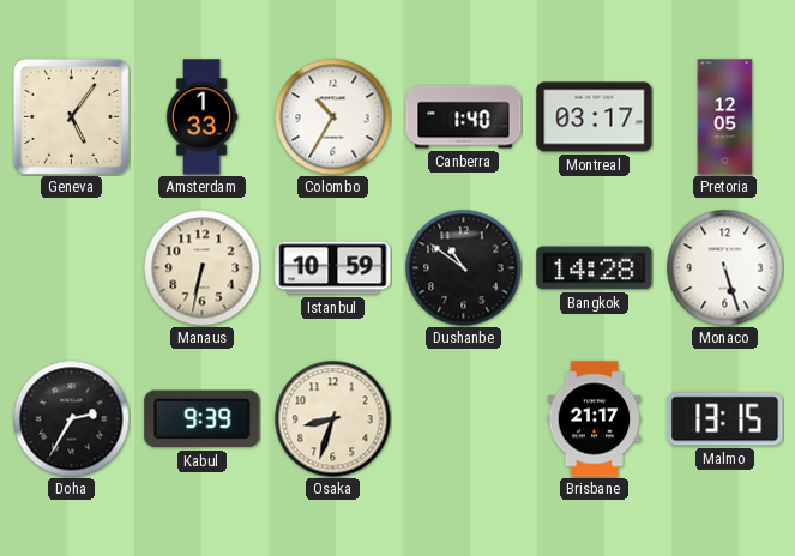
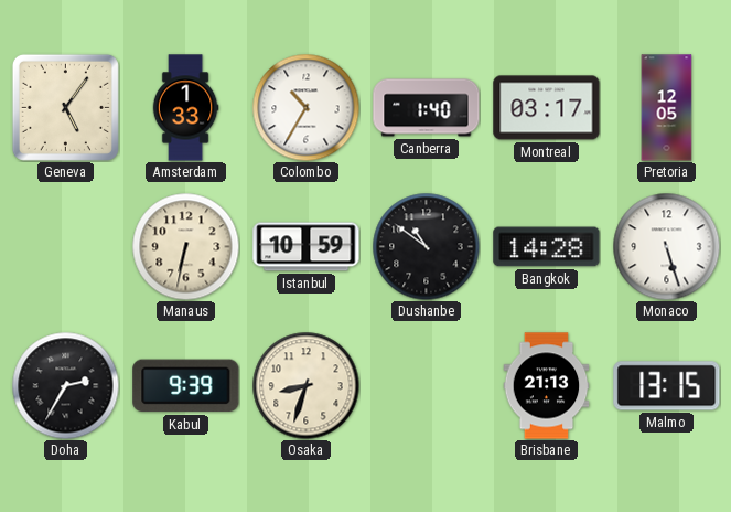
Brisbane: 21:17 -> 21:13 (547, 386)
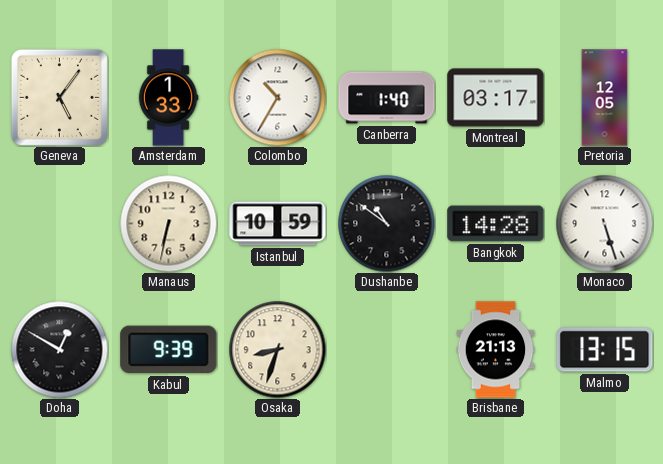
Doha: 2:35 -> 12:50 (59, 349)
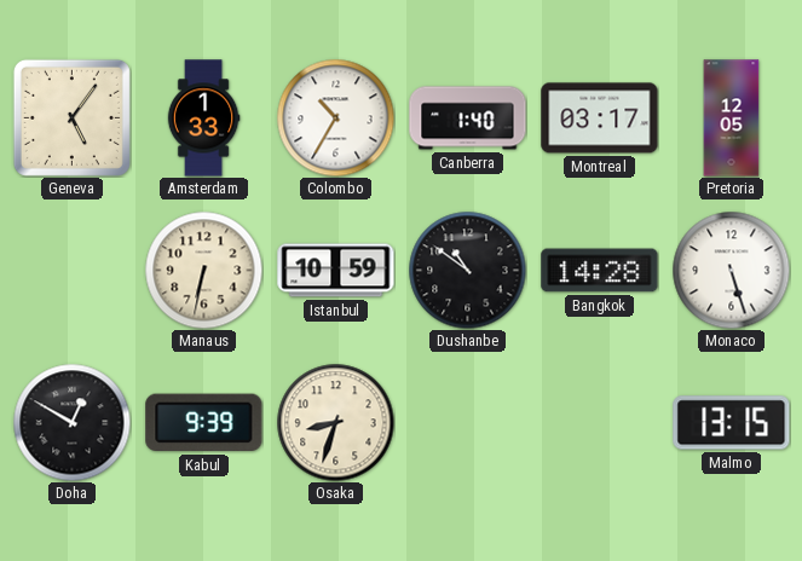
Brisbane: 21:13 -> none (496, 350)
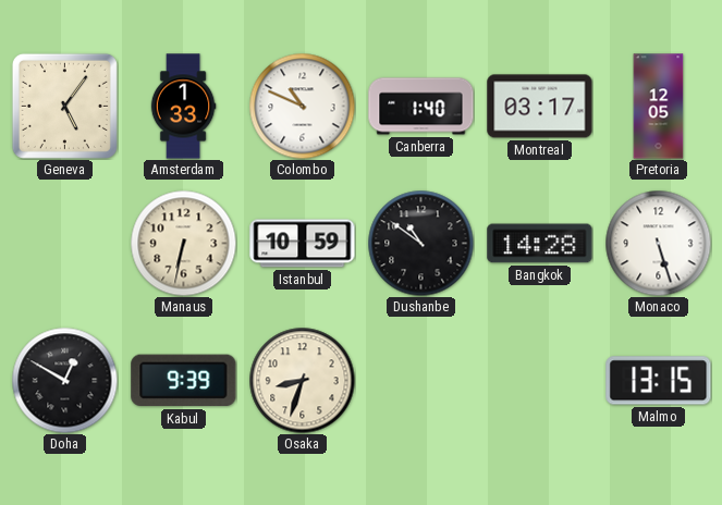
Colombo: 10:35 -> 10:49 (302, 106)
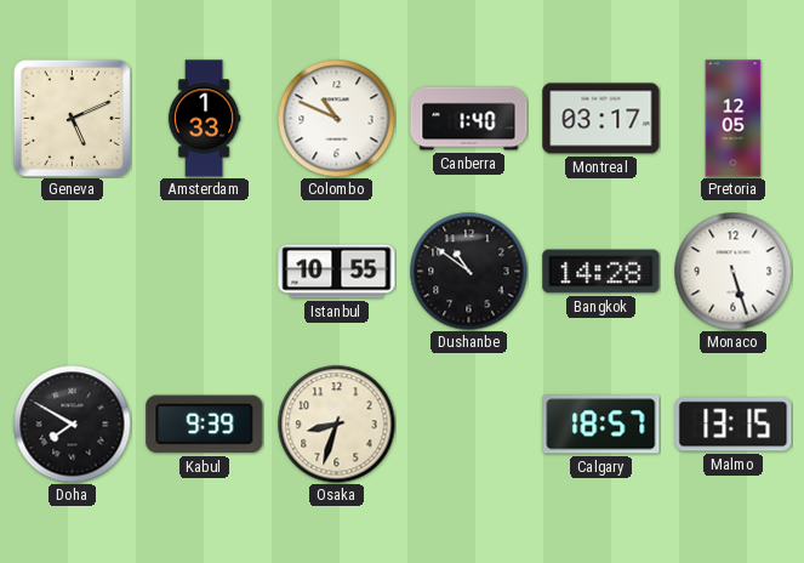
Geneva: 5:06 -> 5:11 (72, 118)
Manaus: 6:32 -> none (183, 243)
Istanbul: 10:59 -> 10:55 (337, 272)
Doha: 12:50 -> 7:50 (72, 423)
Calgary: none -> 18:57 (601, 425)
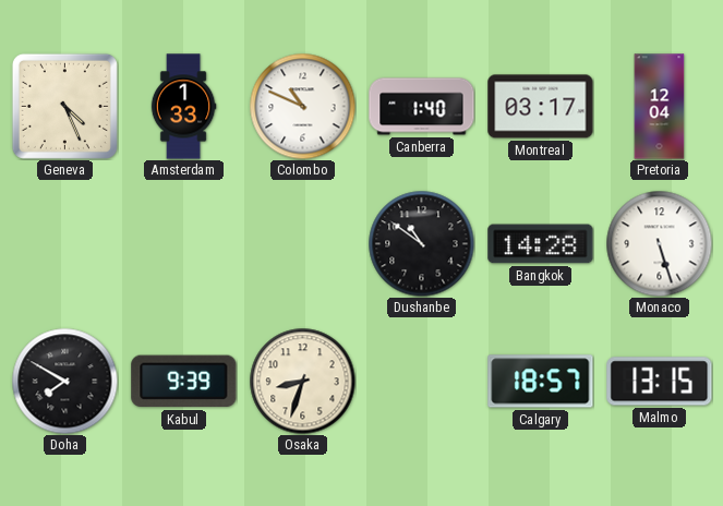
Geneva: 5:11 -> 4:26 (64, 106)
Pretoria: 12:05 -> 12:04 (660, 107)
Istanbul: 10:55 -> none (337, 272)
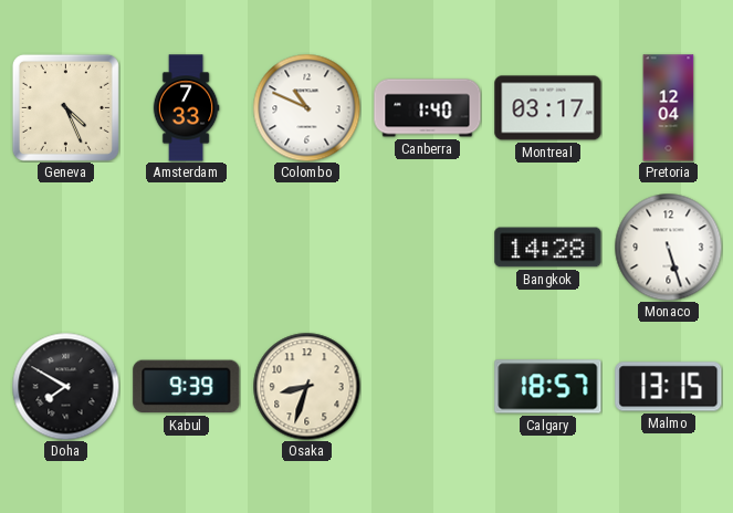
Amsterdam: 1:33 -> 7:33 (186, 108)
Dushanbe: 10:51 -> none (421, 243)
